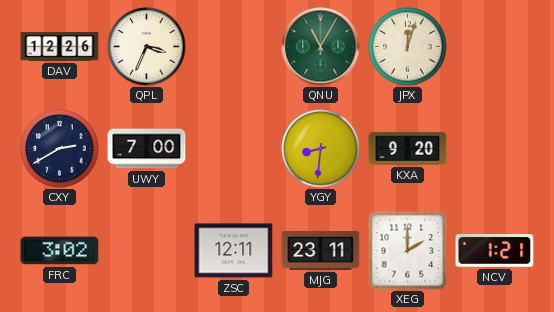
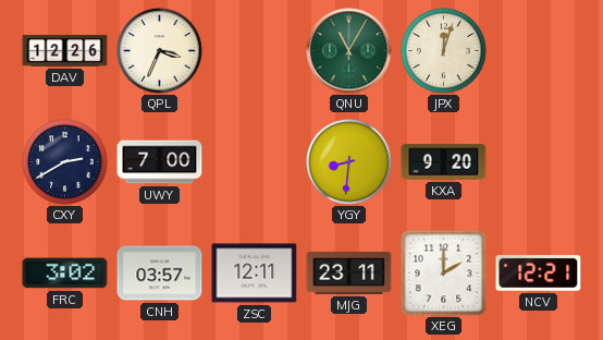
CNH: none -> 03:57 (160, 274)
NCV: 1:21 -> 12:21 (539, 274)
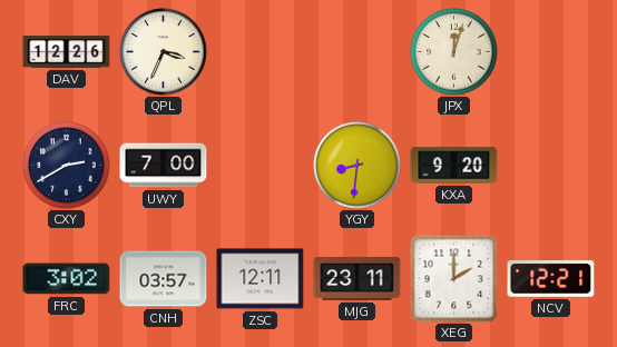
QNU: 11:05 -> none (349, 51)
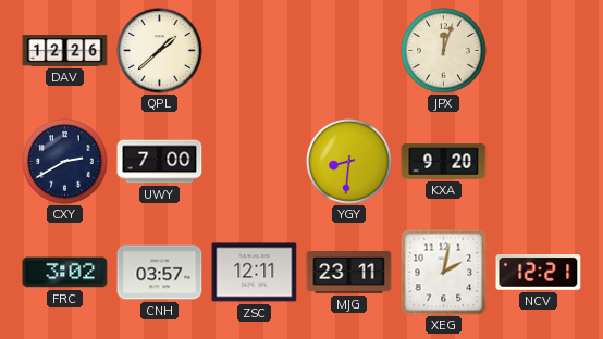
QPL: 3:34 -> 1:38 (160, 51)
XEG: 2:00 -> 2:02 (444, 273)
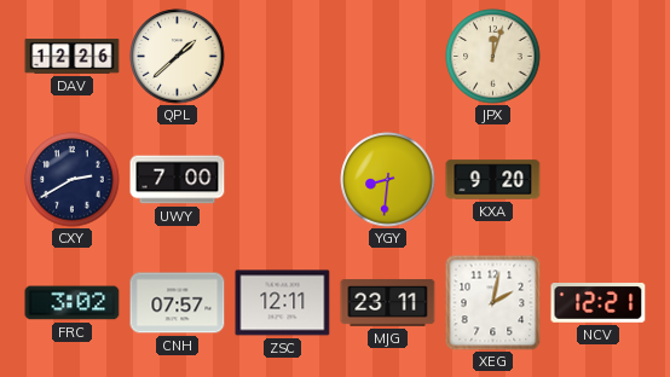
CNH: 03:57 -> 07:57 (178, 303)
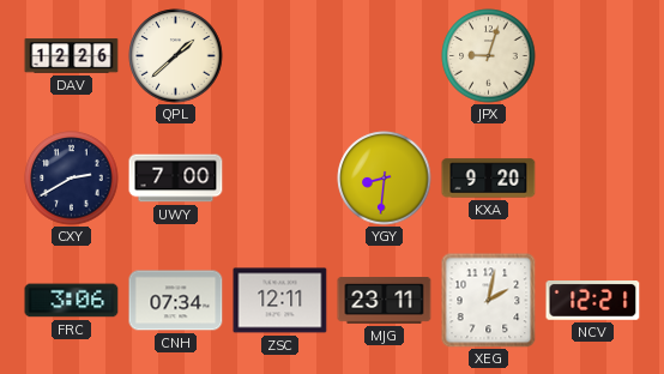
JPX: 12:03 -> 9:03 (489, 56)
FRC: 3:02 -> 3:06 (72, 301)
CNH: 07:57 -> 07:34 (176, 301)
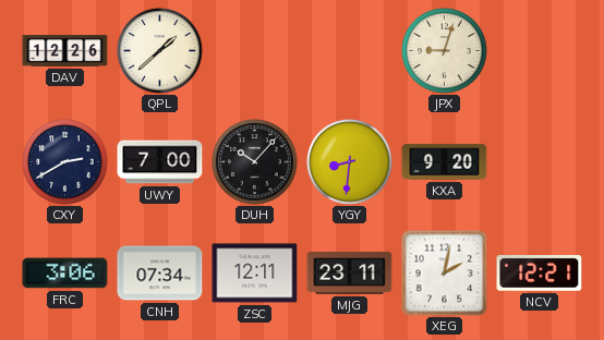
DUH: none -> 10:07 (255, 162)
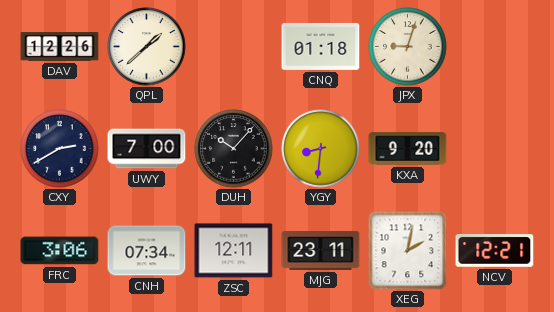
CNQ: none -> 01:18 (321, 46)
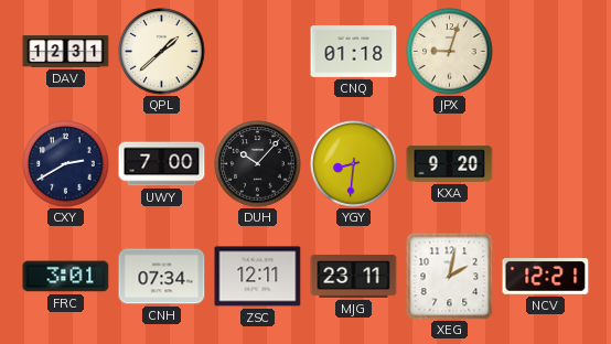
DAV: 12:26 -> 12:31 (66, 52)
FRC: 3:06 -> 3:01 (66, 277)
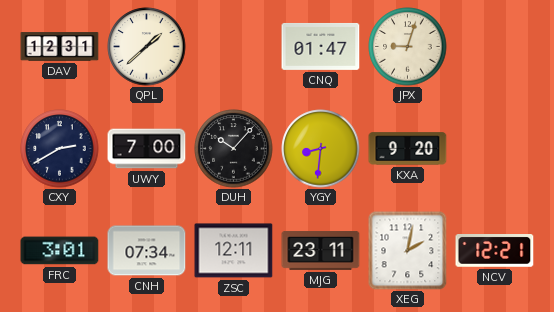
CNQ: 01:18 -> 01:47 (321, 46)
